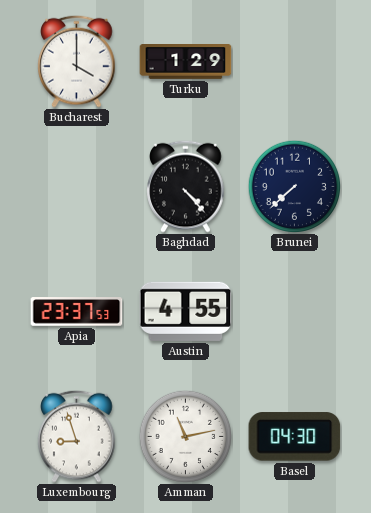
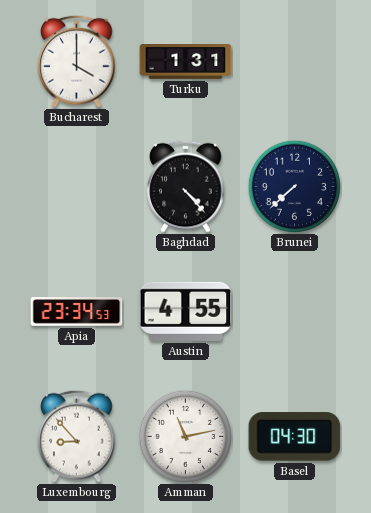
Turku: 1:29 -> 1:31 (186, 62)
Apia: 23:37 -> 23:34 (77, 312)
Luxembourg: 8:57 -> 8:53 (77, 436)
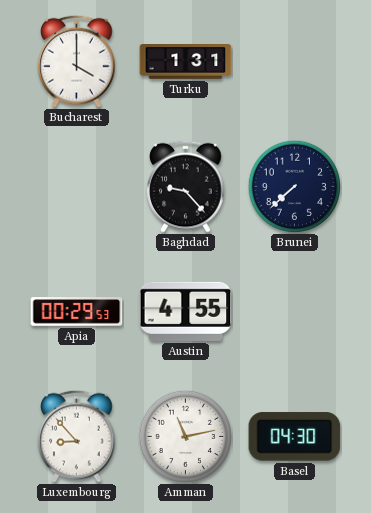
Baghdad: 4:23 -> 9:23 (186, 186)
Apia: 23:34 -> 00:29 (77, 312)
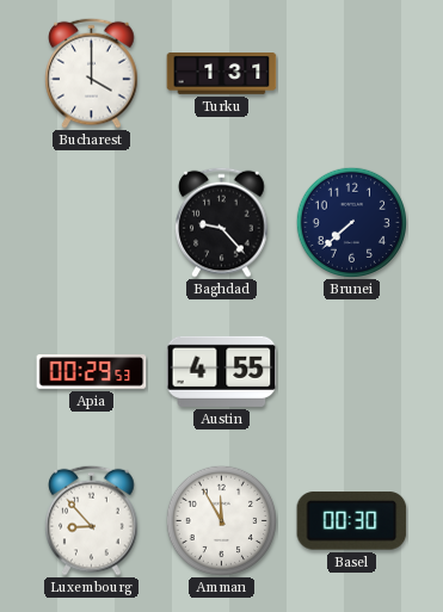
Amman: 11:13 -> 11:55 (221, 520)
Basel: 04:30 -> 00:30 (352, 521)
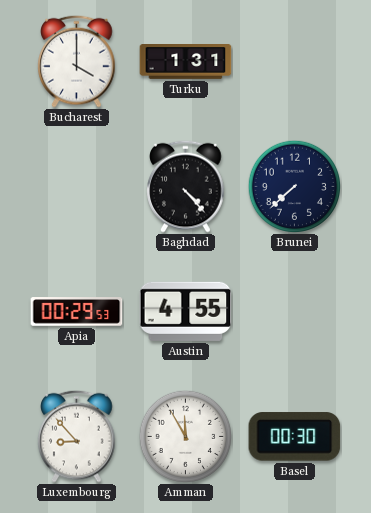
Baghdad: 9:23 -> 4:23 (186, 186)
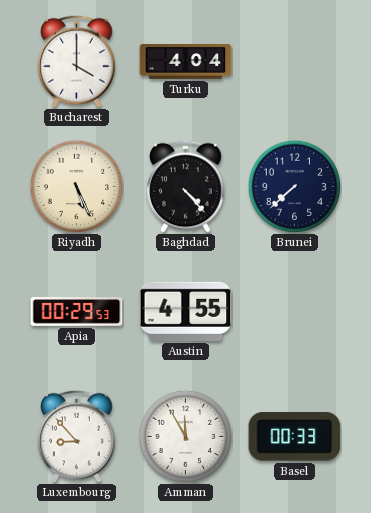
Turku: 1:31 -> 4:04 (186, 62)
Riyadh: none -> 5:26 (76, 186)
Basel: 00:30 -> 00:33 (295, 437)
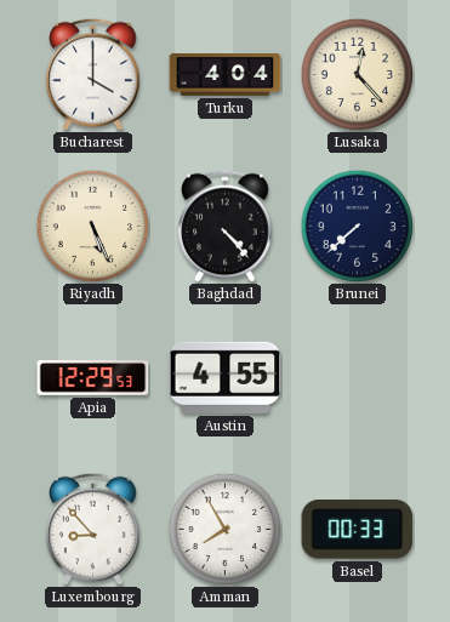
Lusaka: none -> 12:23 (357, 74)
Apia: 00:29 -> 12:29 (93, 378)
Amman: 11:55 -> 7:55 (224, 529)
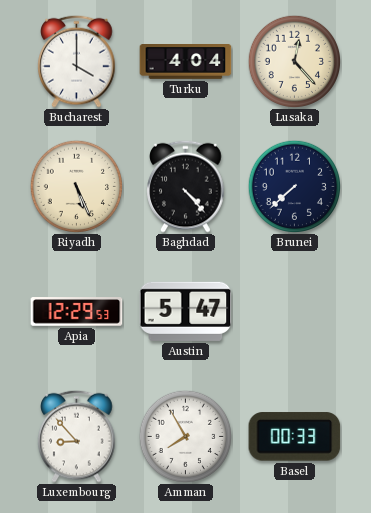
Austin: 4:55 -> 5:47 (186, 311)
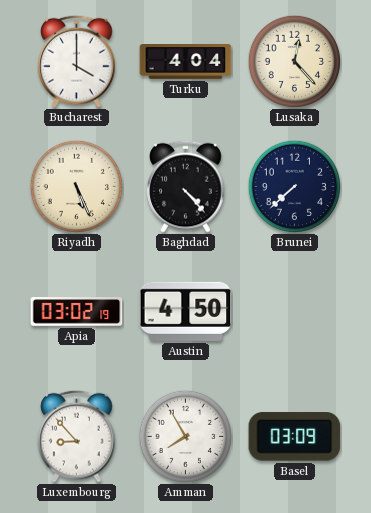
Apia: 12:29 -> 03:02 (77, 312)
Austin: 5:47 -> 4:50 (186, 311)
Basel: 00:33 -> 03:09 (295, 437)
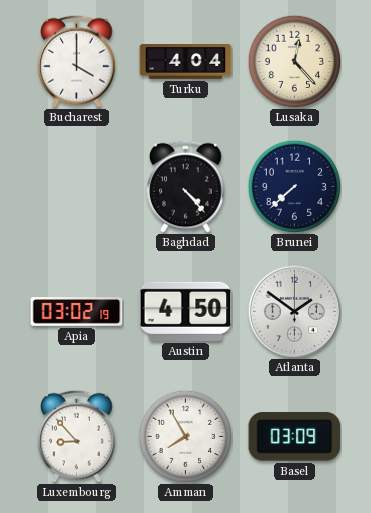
Riyadh: 5:26 -> none (76, 186)
Atlanta: none -> 1:51 (294, 311)
